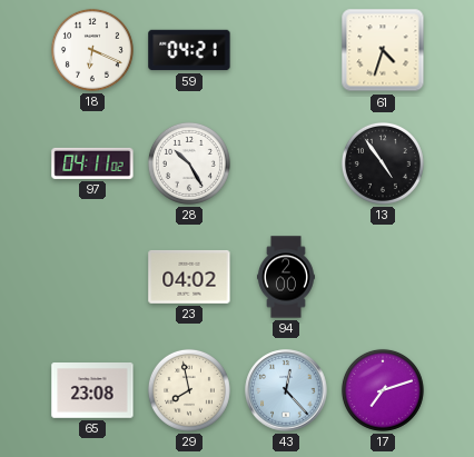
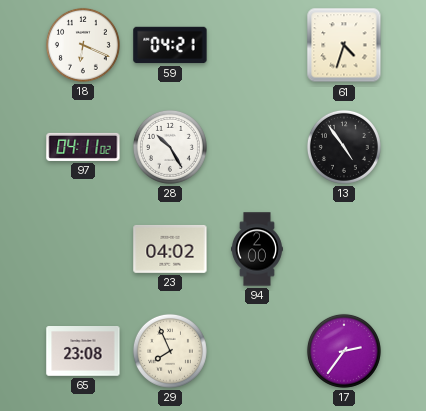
29: 7:58 -> 7:56 (170, 351)
43: 12:23 -> none (286, 390)
17: 7:12 -> 2:36 (344, 351)
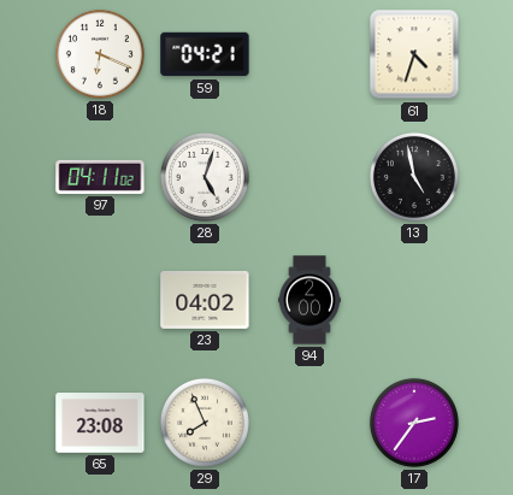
28: 10:25 -> 5:03 (205, 177)
13: 4:54 -> 4:58 (414, 177)
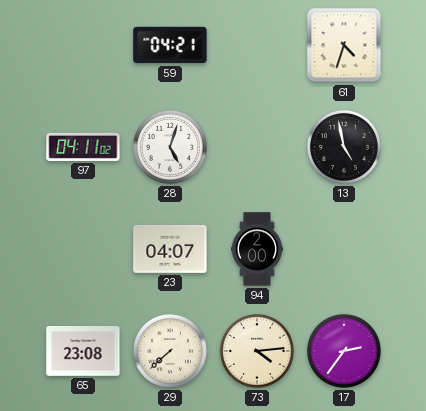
18: 6:19 -> none (100, 54)
23: 04:02 -> 04:07 (170, 249)
29: 7:56 -> 7:38 (170, 351)
73: none -> 4:14 (257, 351)
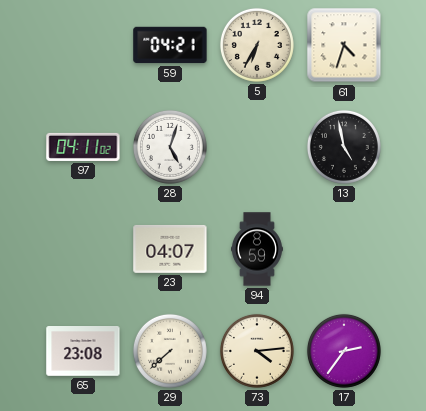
5: none -> 6:35 (257, 45)
94: 2:00 -> 8:59 (257, 249)
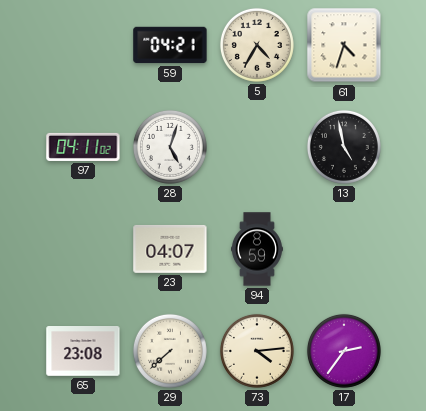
5: 6:35 -> 4:35 (257, 45)
